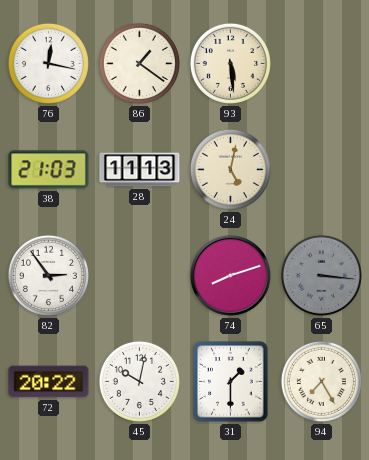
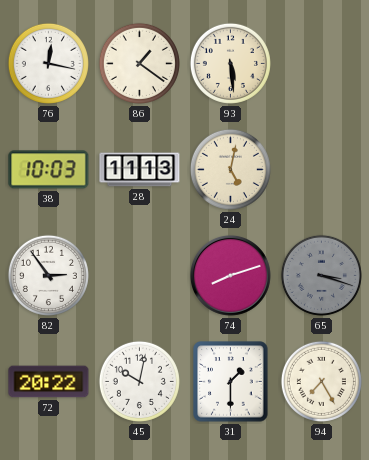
38: 21:03 -> 10:03 (49, 170)
65: 3:16 -> 3:18 (321, 275)
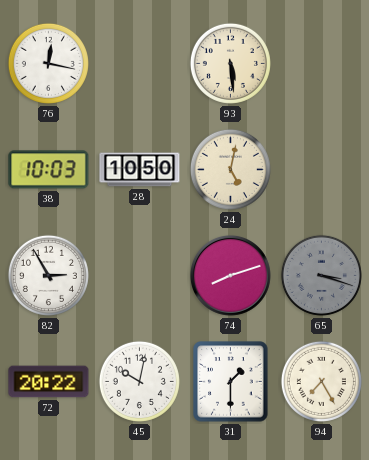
86: 1:21 -> none (139, 63)
28: 11:13 -> 10:50 (140, 170)
82: 2:54 -> 2:55 (48, 275)
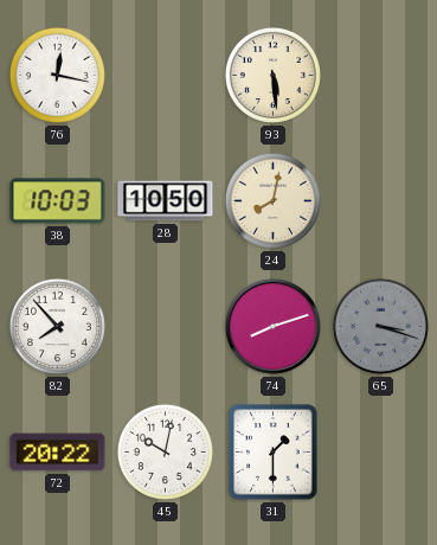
24: 5:02 -> 8:02 (272, 200)
82: 2:55 -> 7:53 (57, 326)
94: 7:25 -> none (321, 381)
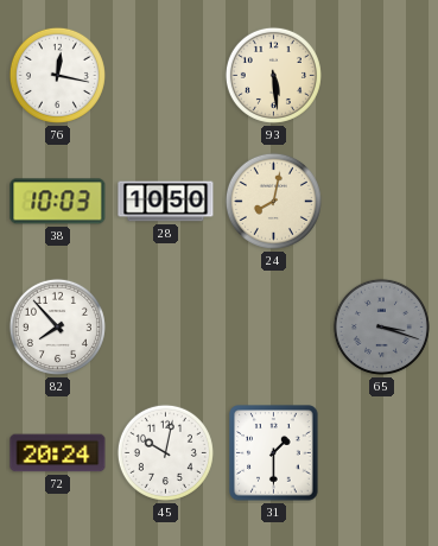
74: 8:12 -> none (272, 326)
72: 20:22 -> 20:24 (58, 453)
